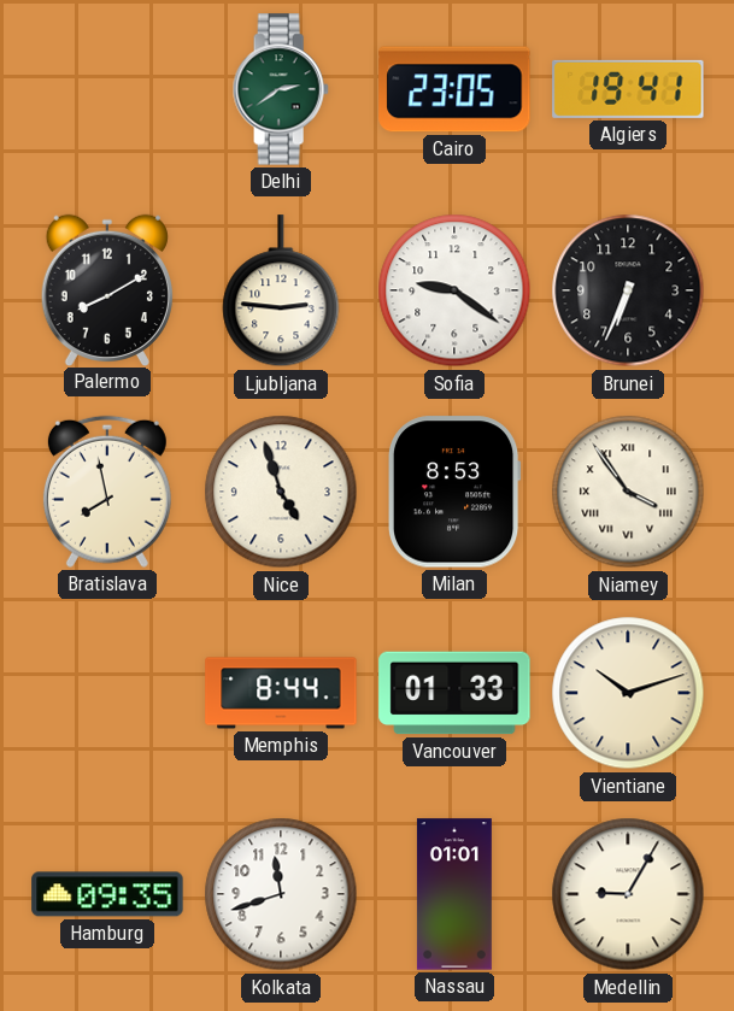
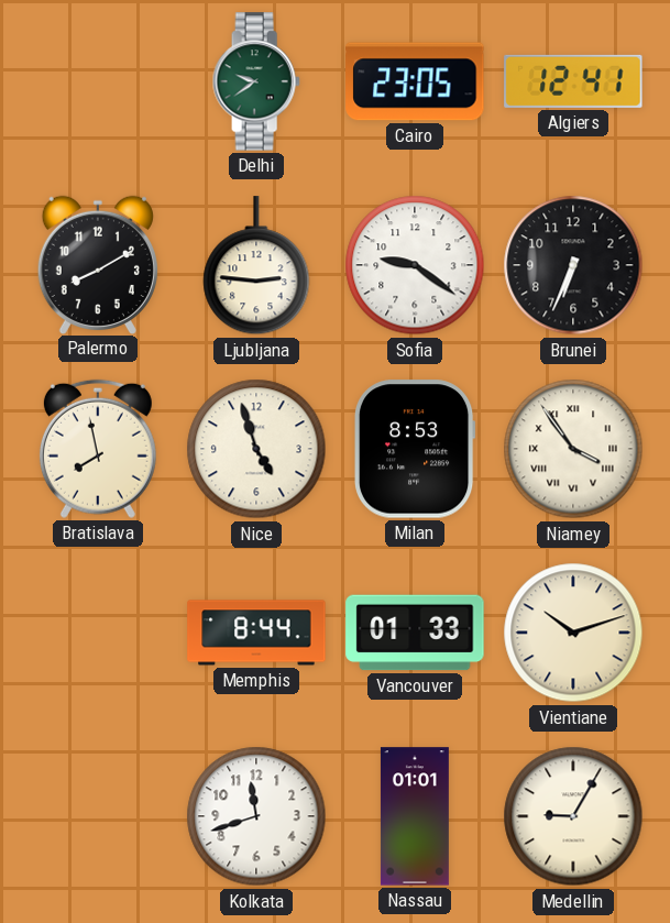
Delhi: 2:39 -> 9:39 (256, 81)
Algiers: 19:41 -> 12:41 (573, 81)
Hamburg: 09:35 -> none (107, 894)
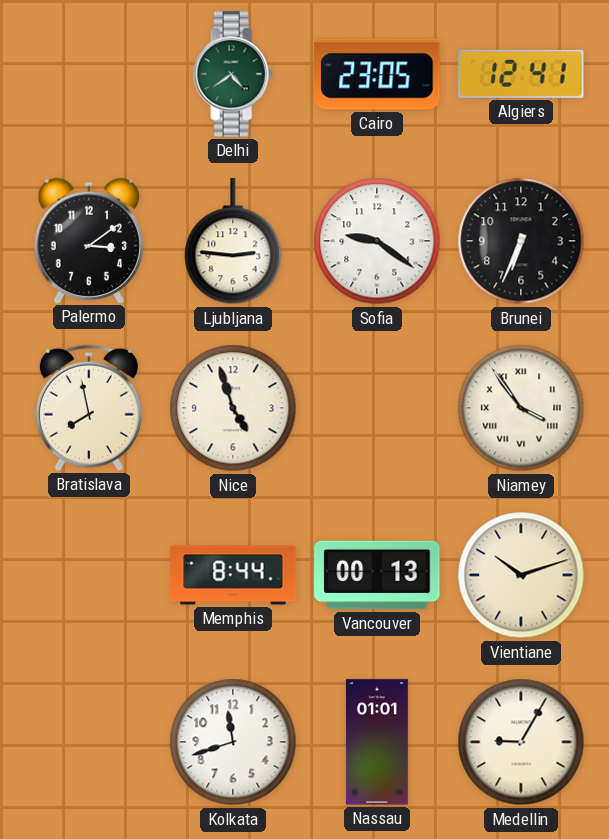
Delhi: 9:39 -> 4:39 (233, 74)
Palermo: 8:10 -> 3:09 (89, 240)
Milan: 8:53 -> none (415, 449)
Vancouver: 01:33 -> 00:13 (377, 575)
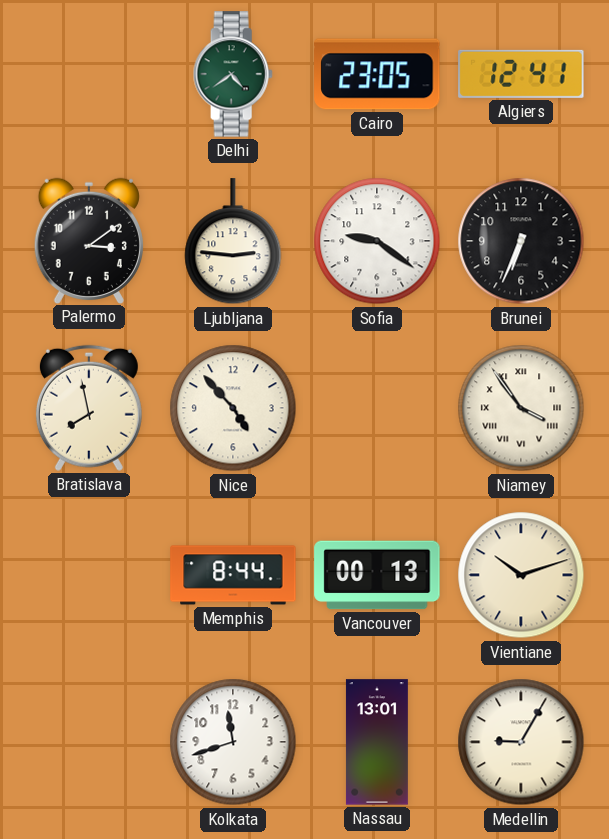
Nice: 4:57 -> 4:53 (233, 408)
Nassau: 01:01 -> 13:01 (377, 742)
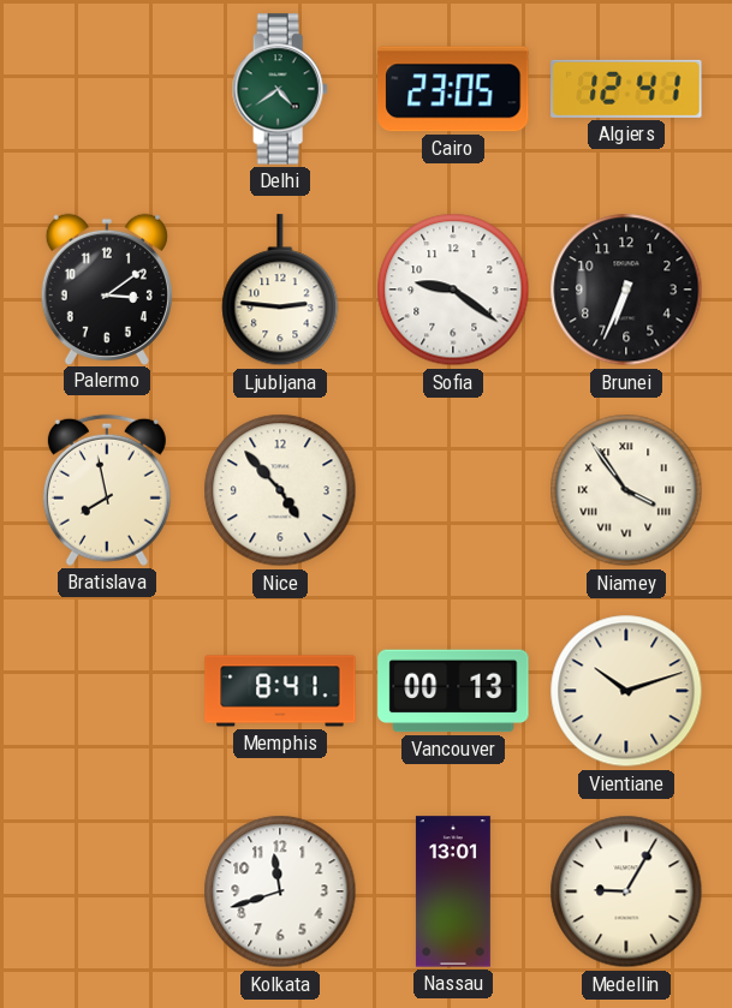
Memphis: 8:44 -> 8:41 (280, 691)
